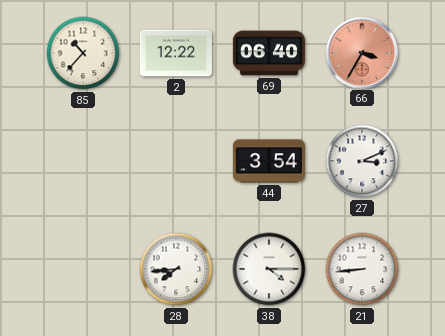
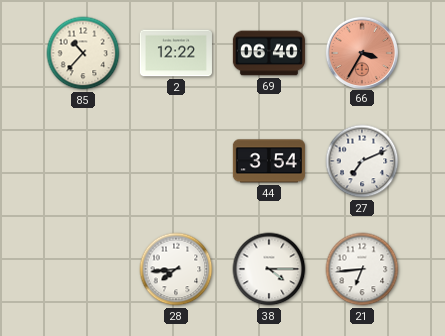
27: 3:11 -> 7:11 (362, 161)
21: 8:44 -> 6:44 (362, 269)
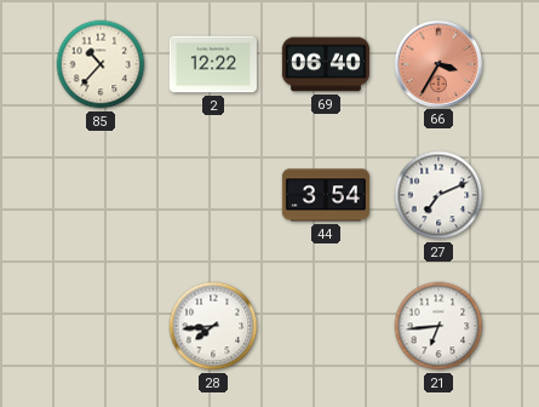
38: 4:15 -> none (269, 269)
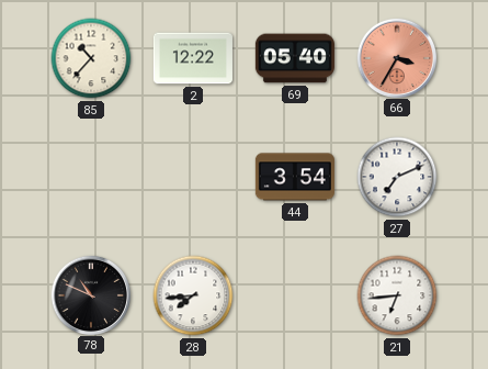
69: 06:40 -> 05:40 (295, 58)
78: none -> 10:49 (90, 294)
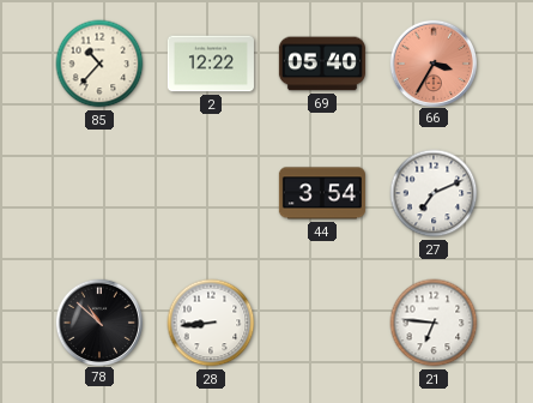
78: 10:49 -> 10:52 (98, 321)
28: 7:44 -> 8:44 (211, 323)
21: 6:44 -> 6:46 (434, 323)
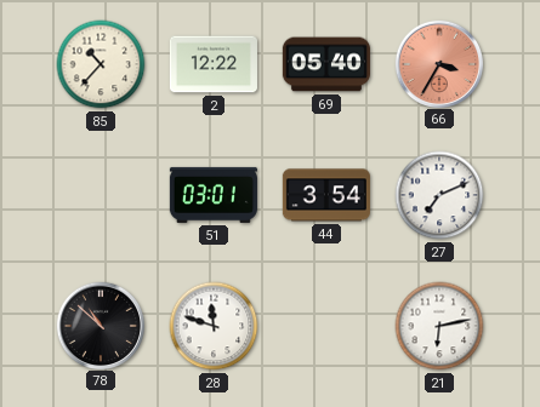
51: none -> 03:01 (214, 195)
28: 8:44 -> 11:48 (214, 326)
21: 6:46 -> 6:13 (439, 326)
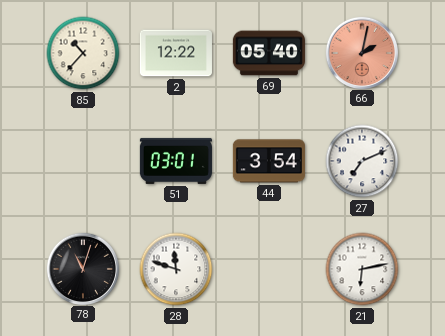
66: 3:35 -> 2:02 (361, 52)
78: 10:52 -> 11:03 (82, 268)
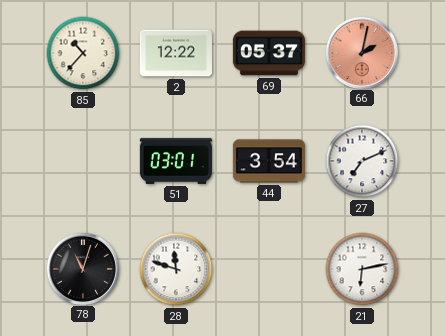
69: 05:40 -> 05:37 (269, 53)
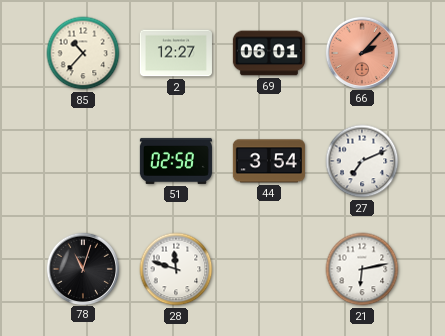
2: 12:22 -> 12:27 (176, 53)
69: 05:37 -> 06:01 (269, 53)
66: 2:02 -> 2:07 (361, 52)
51: 03:01 -> 02:58 (176, 161)
